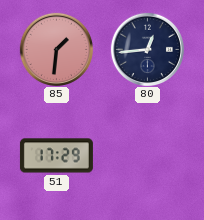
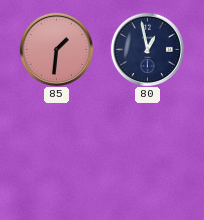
80: 12:44 -> 12:58 (147, 49)
51: 17:29 -> none (56, 156)
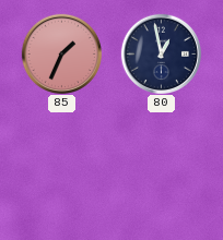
85: 1:31 -> 1:34 (61, 53)
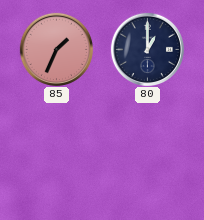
80: 12:58 -> 1:00 (147, 49)
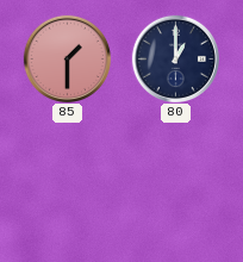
85: 1:34 -> 1:30 (67, 58)
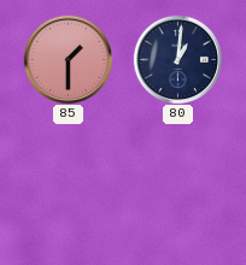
80: 1:00 -> 1:01 (177, 59)
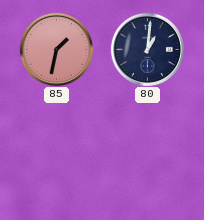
85: 1:30 -> 1:32 (56, 49)
